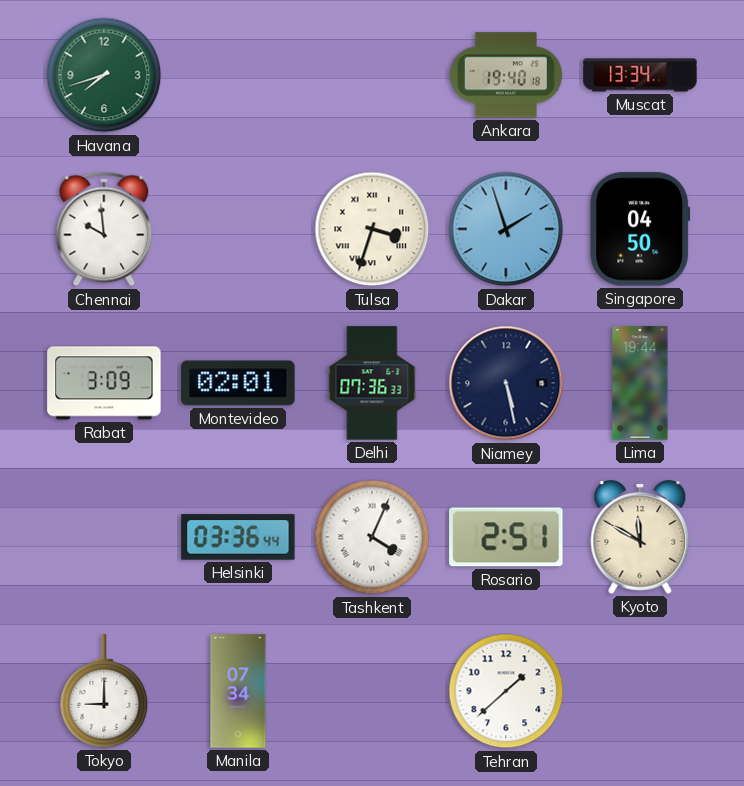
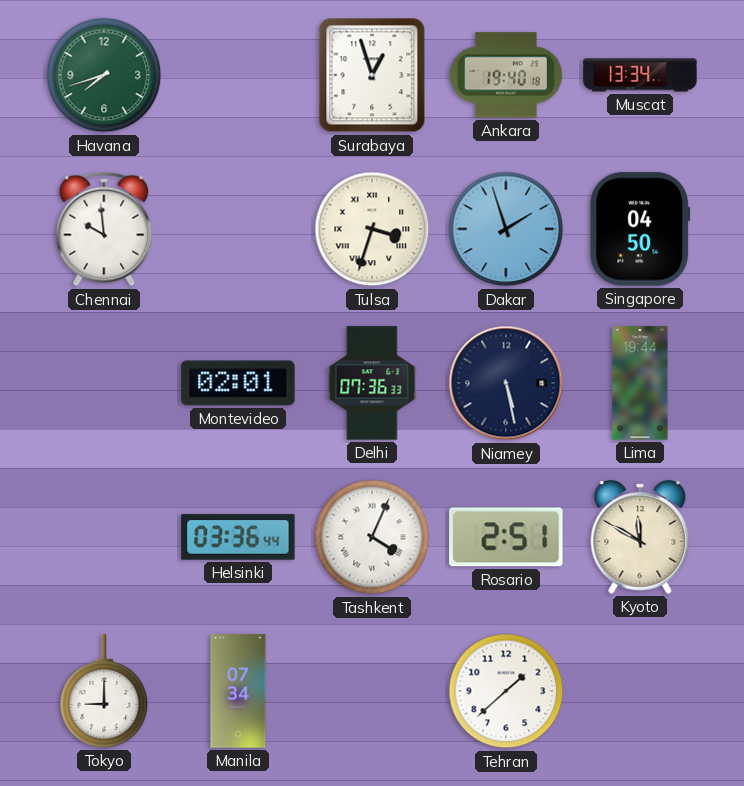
Surabaya: none -> 12:57 (372, 75)
Rabat: 3:09 -> none (104, 383)
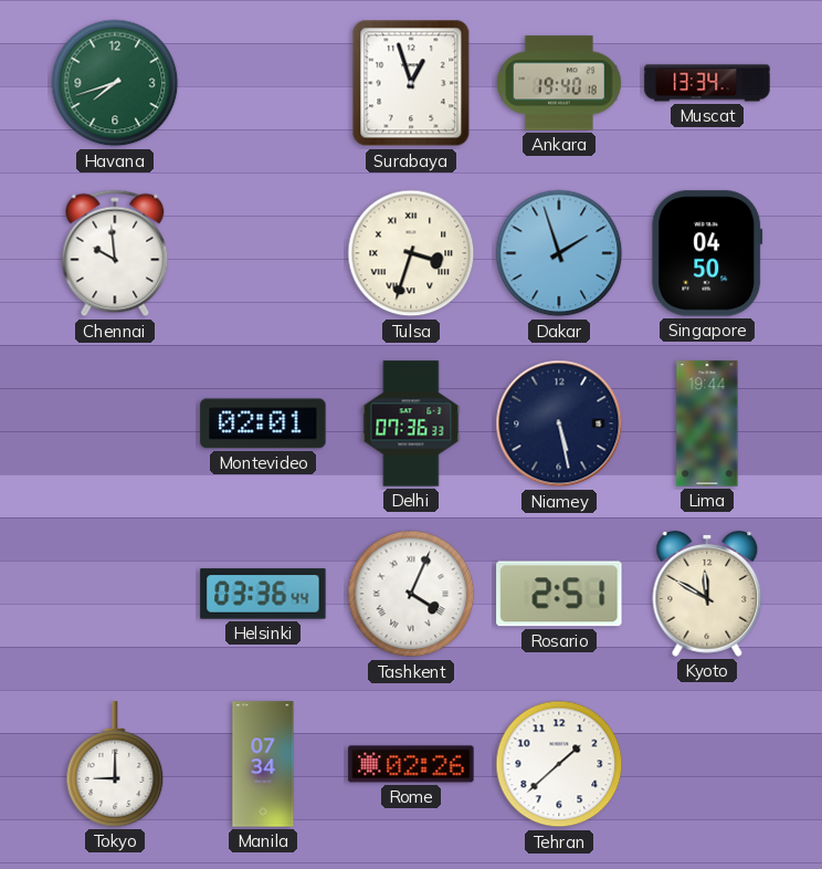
Rome: none -> 02:26 (411, 764)
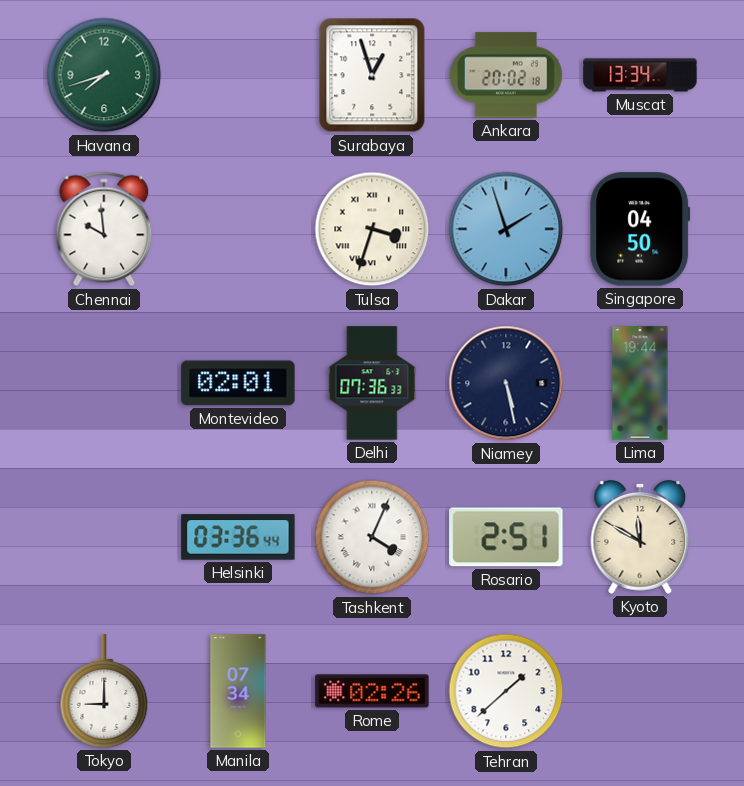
Ankara: 19:40 -> 20:02 (507, 75)
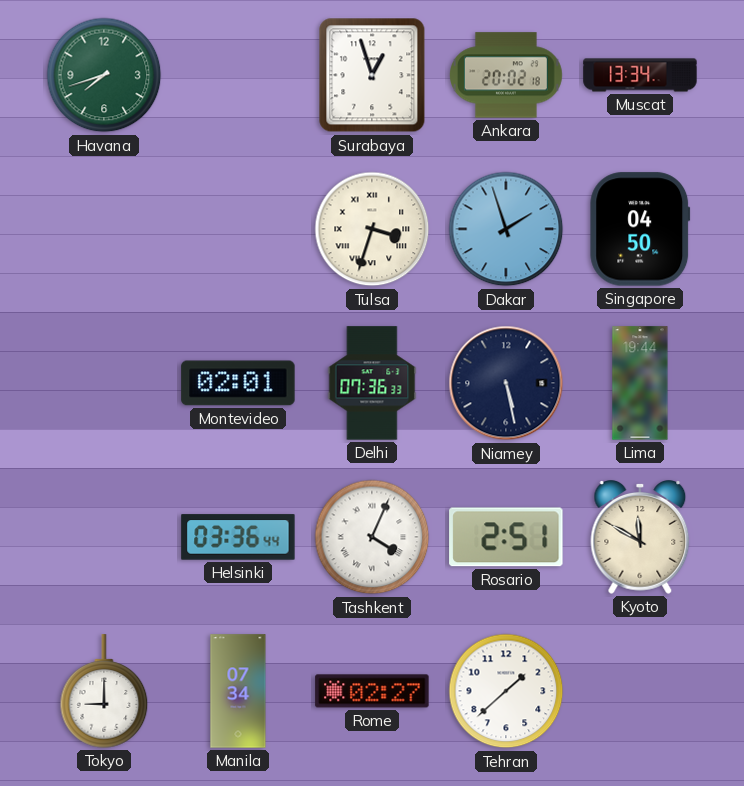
Chennai: 9:59 -> none (104, 229)
Rome: 02:26 -> 02:27 (372, 691)
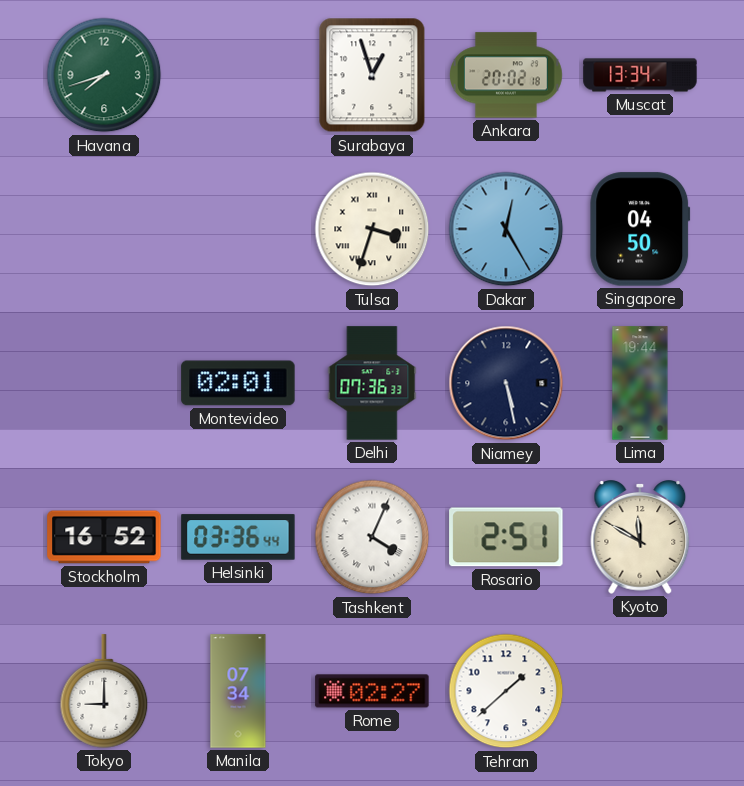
Dakar: 1:57 -> 12:25 (506, 229)
Stockholm: none -> 16:52 (104, 537)
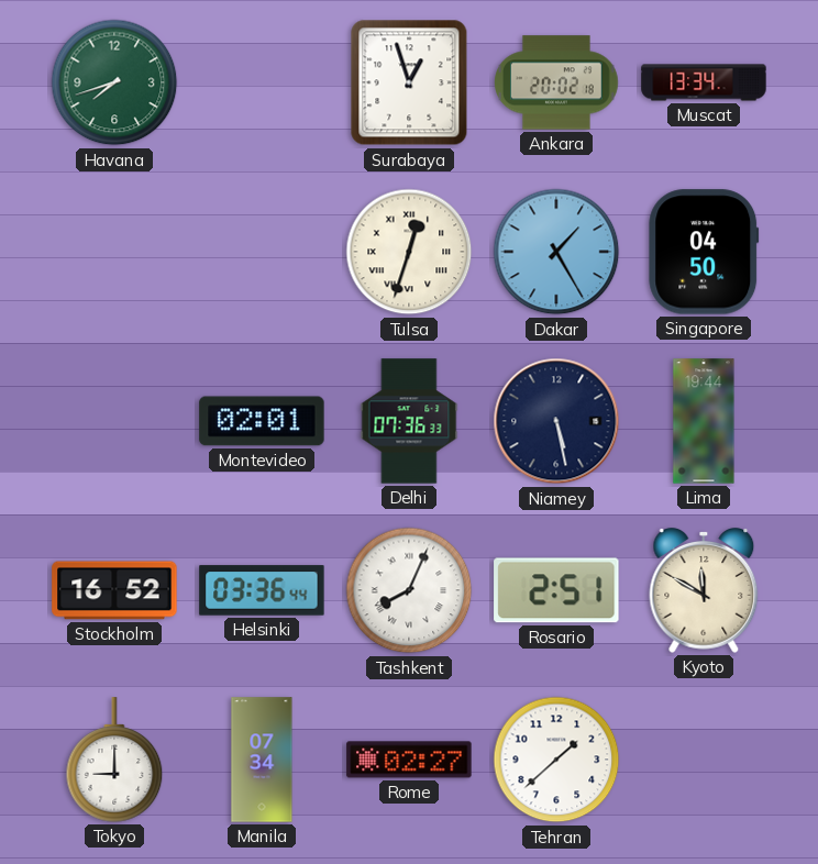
Tulsa: 3:33 -> 12:33 (409, 252)
Dakar: 12:25 -> 1:25 (556, 252)
Tashkent: 4:04 -> 8:04 (409, 590)
